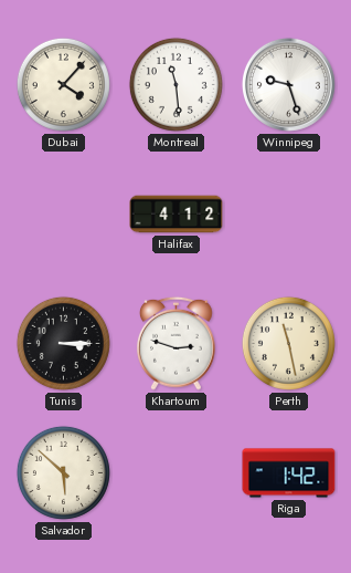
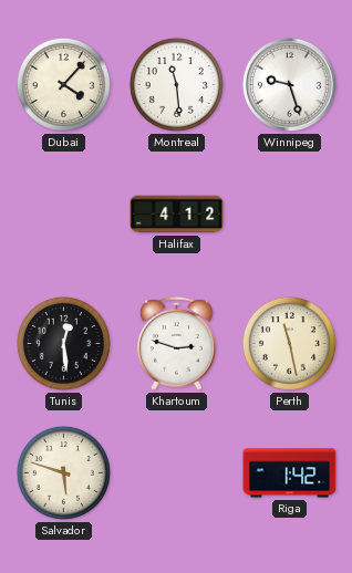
Tunis: 3:15 -> 12:29 (63, 343)
Salvador: 5:52 -> 5:48 (63, 472)
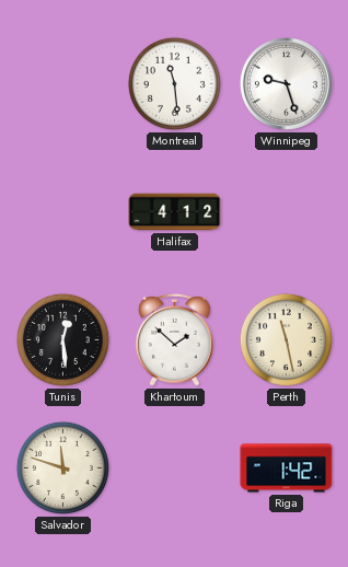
Dubai: 4:07 -> none (63, 84)
Khartoum: 2:48 -> 1:52 (175, 339)
Salvador: 5:48 -> 11:48 (62, 467)
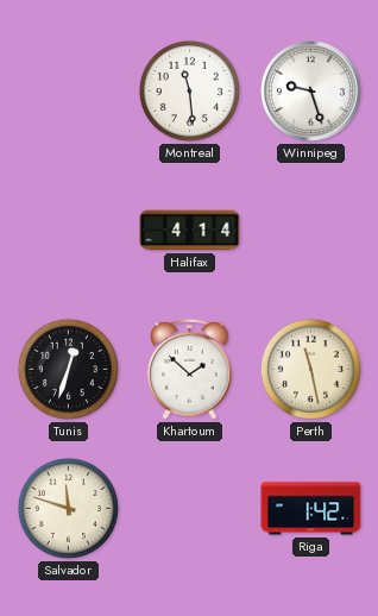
Halifax: 4:12 -> 4:14 (190, 231)
Tunis: 12:29 -> 12:33 (68, 369)
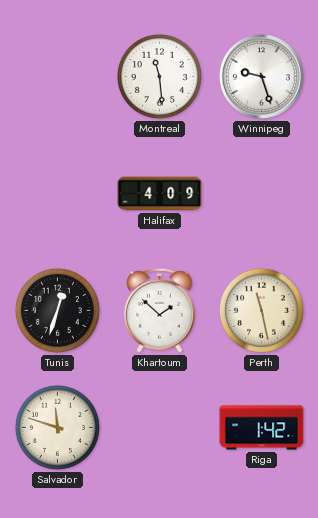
Halifax: 4:14 -> 4:09 (160, 194)
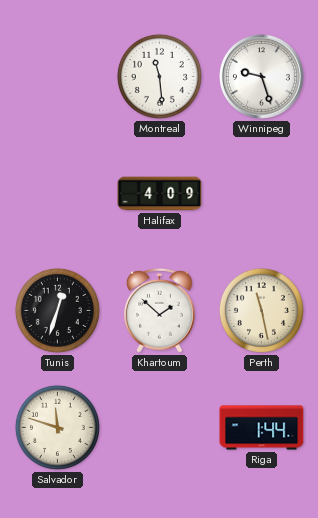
Riga: 1:42 -> 1:44 (262, 428)
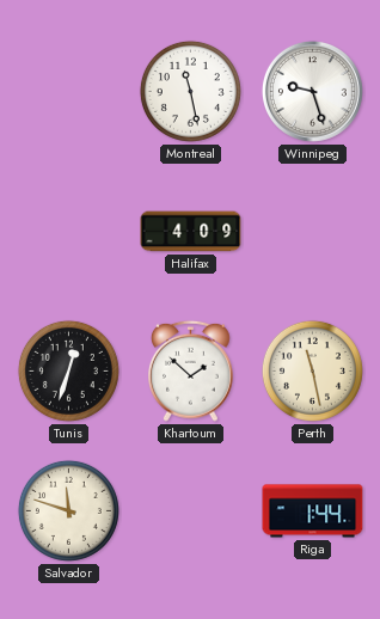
Montreal: 11:29 -> 11:28 (190, 91)
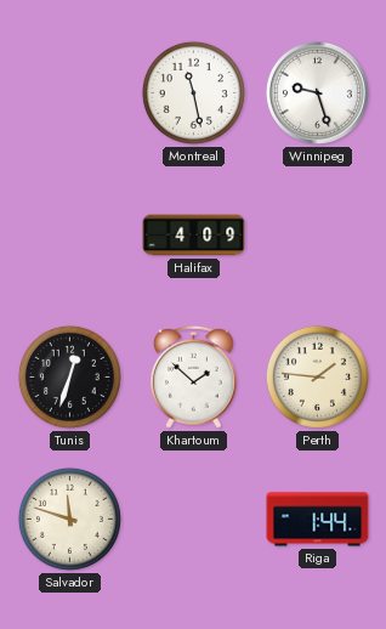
Perth: 11:28 -> 1:46 (317, 376)
